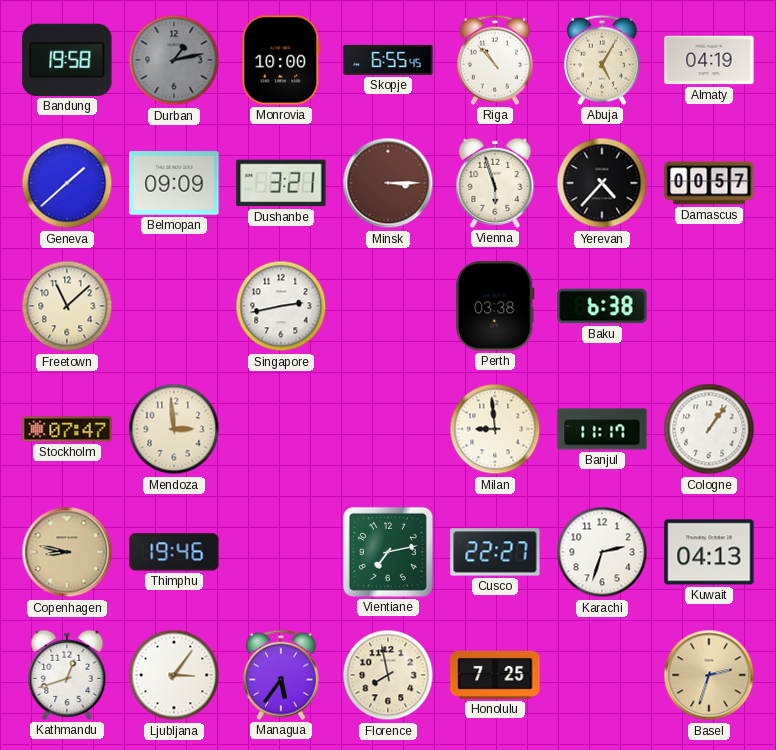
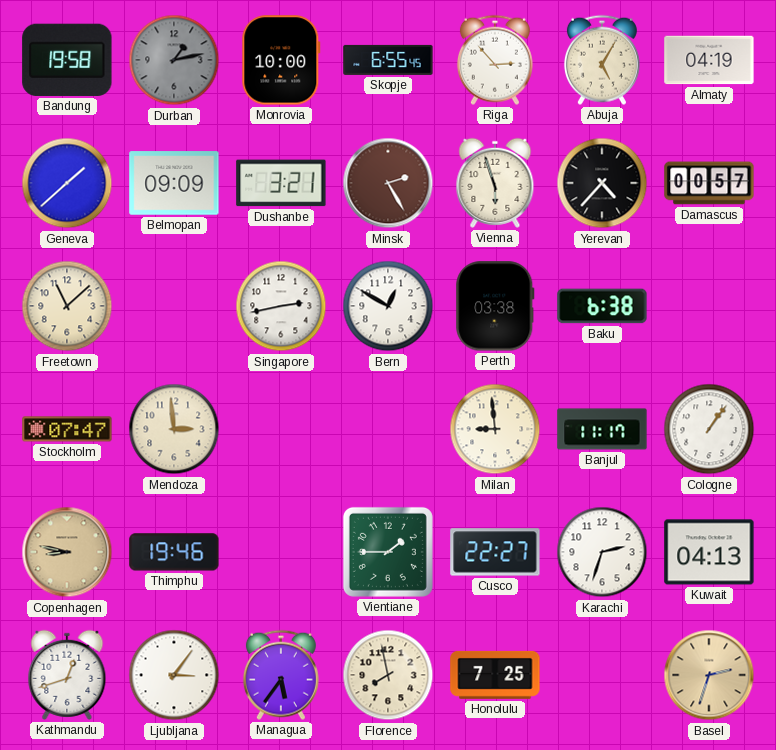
Riga: 10:53 -> 2:53 (495, 60)
Minsk: 3:15 -> 2:25 (388, 183)
Bern: none -> 12:50 (388, 306)
Vientiane: 7:13 -> 1:45 (388, 552)
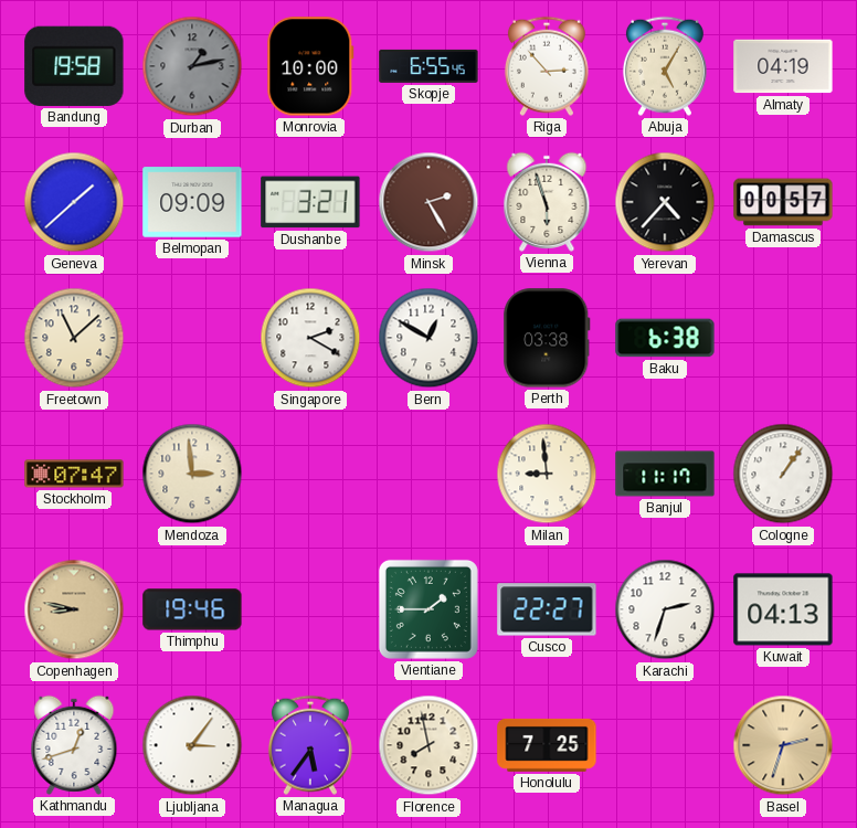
Singapore: 2:43 -> 2:20 (310, 338)
